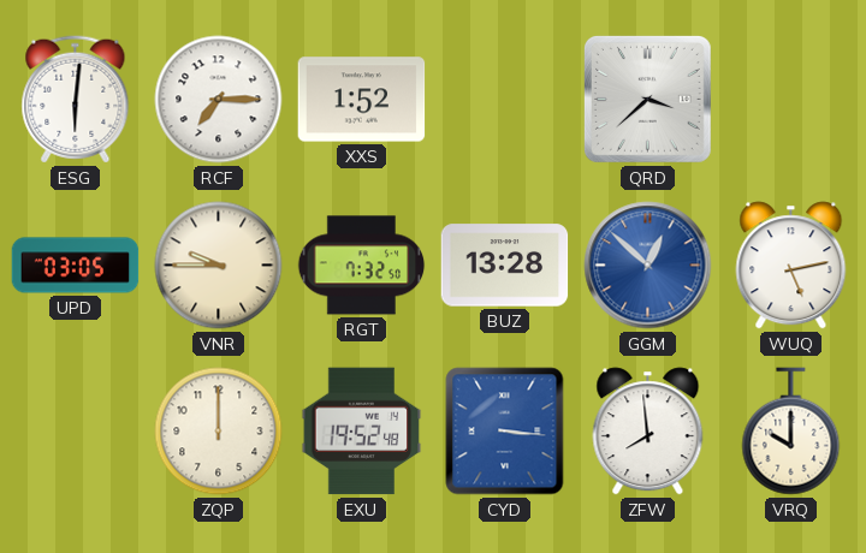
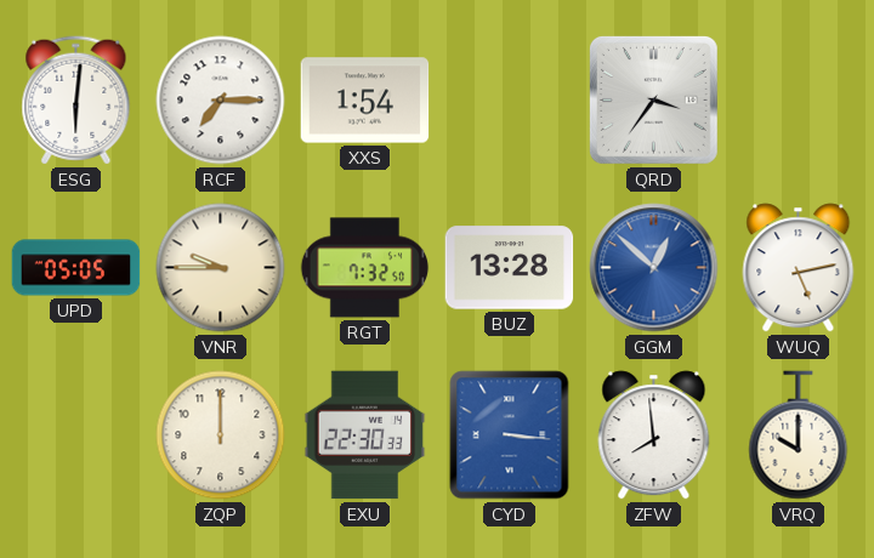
XXS: 1:52 -> 1:54 (365, 101)
QRD: 3:38 -> 3:36 (653, 99)
UPD: 03:05 -> 05:05 (76, 268)
EXU: 19:52 -> 22:30 (365, 435)
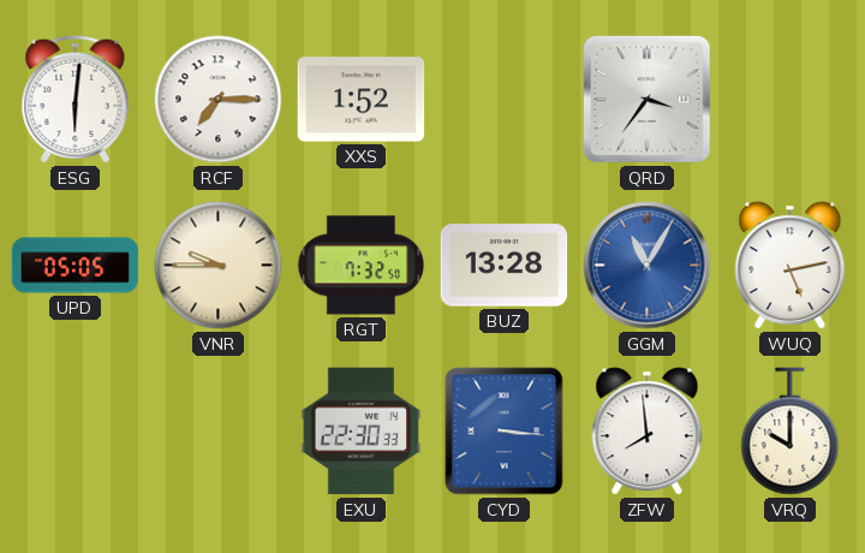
XXS: 1:54 -> 1:52 (362, 100)
GGM: 12:52 -> 11:05 (648, 266)
ZQP: 12:00 -> none (221, 435)
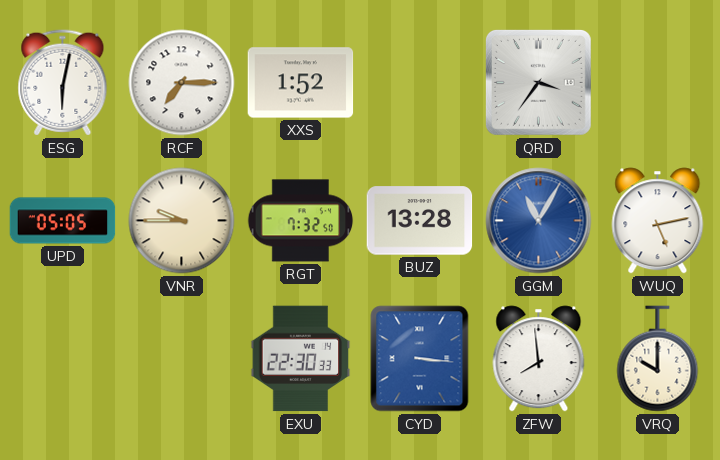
ESG: 6:01 -> 6:02 (63, 83)
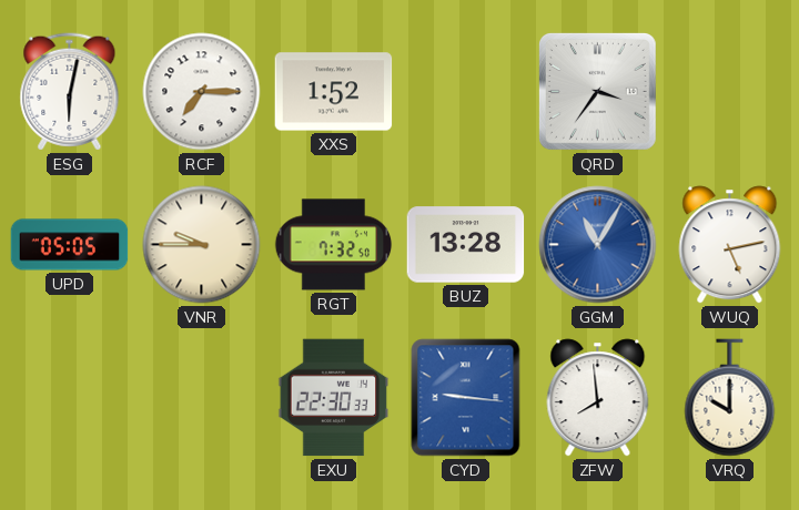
CYD: 3:16 -> 9:16 (466, 398)
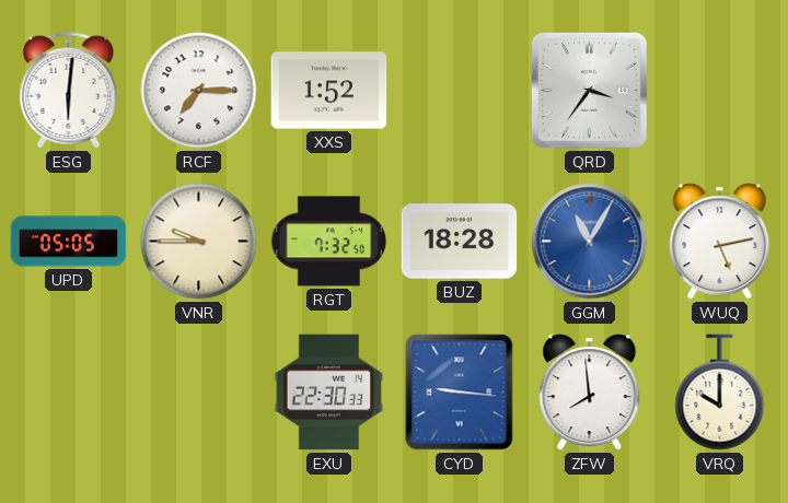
ESG: 6:02 -> 6:01 (69, 91)
BUZ: 13:28 -> 18:28 (460, 242)
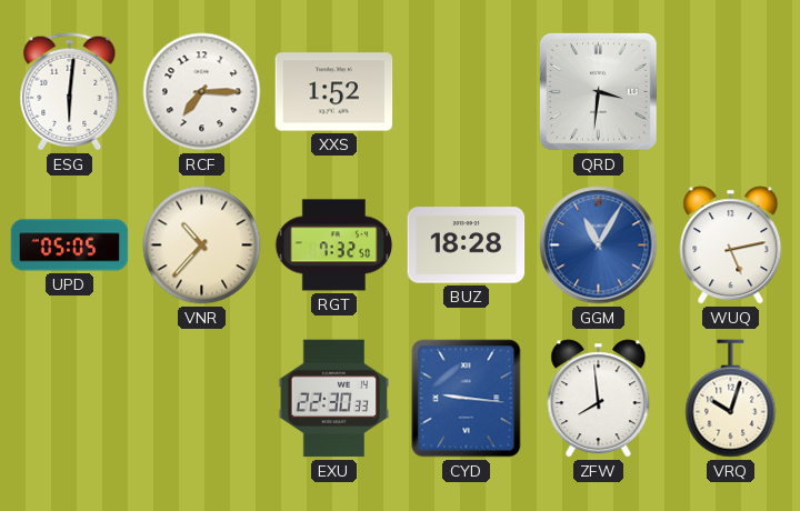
QRD: 3:36 -> 3:31 (598, 91)
VNR: 9:45 -> 10:37 (202, 246)
VRQ: 10:00 -> 10:03 (731, 399)
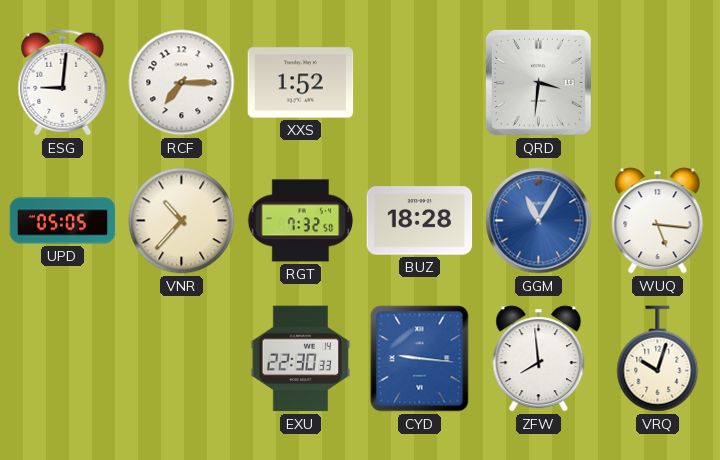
ESG: 6:01 -> 9:01 (63, 83)
WUQ: 5:13 -> 5:16 (658, 221)
